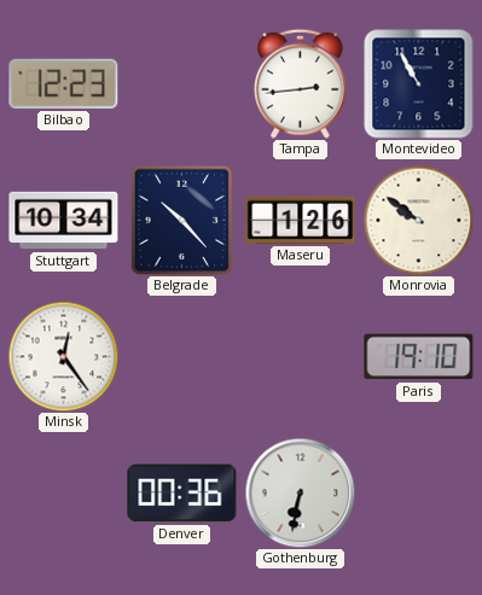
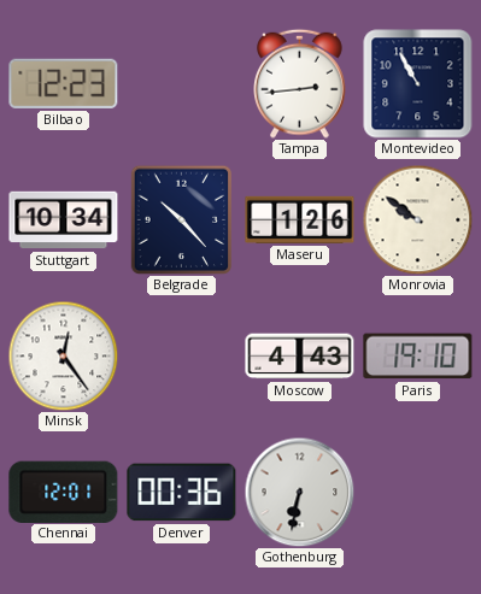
Moscow: none -> 4:43 (300, 357)
Chennai: none -> 12:01 (64, 492)
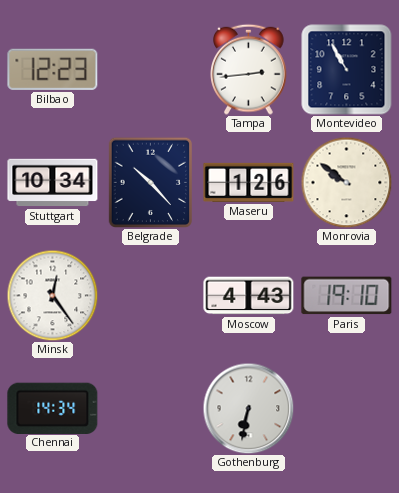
Chennai: 12:01 -> 14:34 (53, 408)
Denver: 00:36 -> none (182, 493)
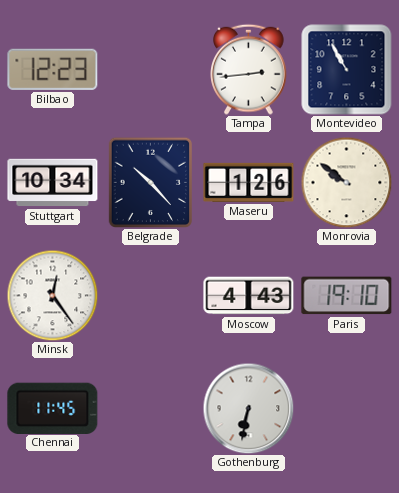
Chennai: 14:34 -> 11:45 (53, 408)
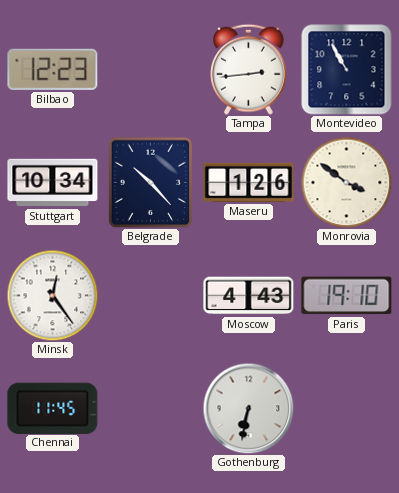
Monrovia: 9:51 -> 3:51 (346, 182)
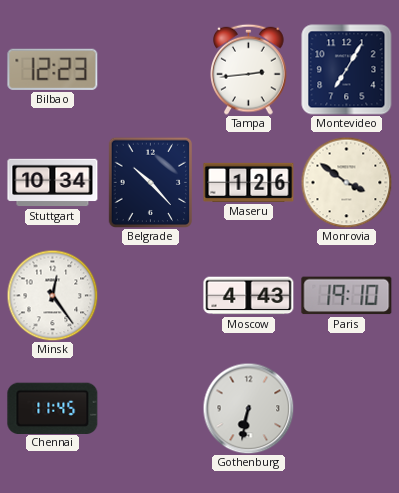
Montevideo: 10:55 -> 7:05 (347, 70)
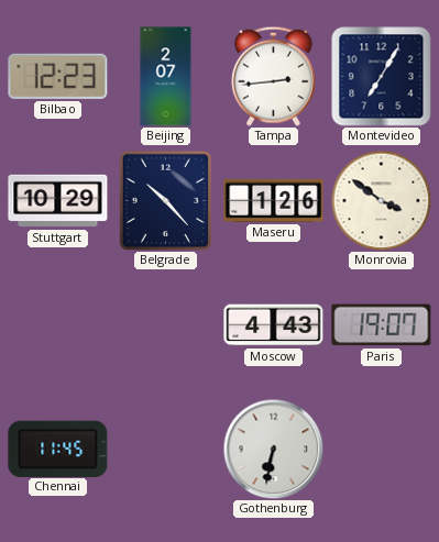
Beijing: none -> 2:07 (166, 77)
Stuttgart: 10:34 -> 10:29 (58, 201)
Minsk: 12:24 -> none (52, 295)
Paris: 19:10 -> 19:07 (382, 325)
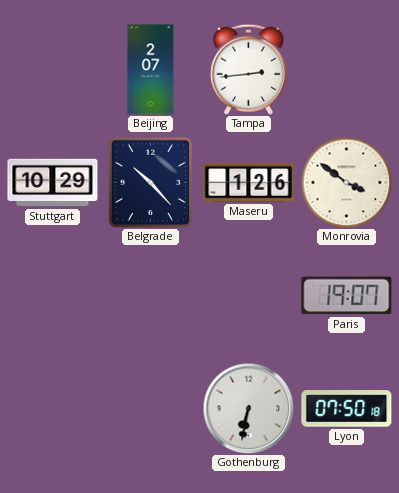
Bilbao: 12:23 -> none (58, 76)
Montevideo: 7:05 -> none (382, 77)
Moscow: 4:43 -> none (274, 325)
Chennai: 11:45 -> none (58, 449)
Lyon: none -> 07:50 (347, 409)
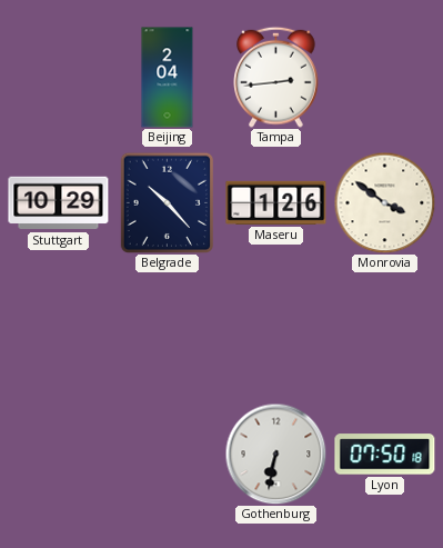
Beijing: 2:07 -> 2:04 (168, 78)
Paris: 19:07 -> none (347, 296)
